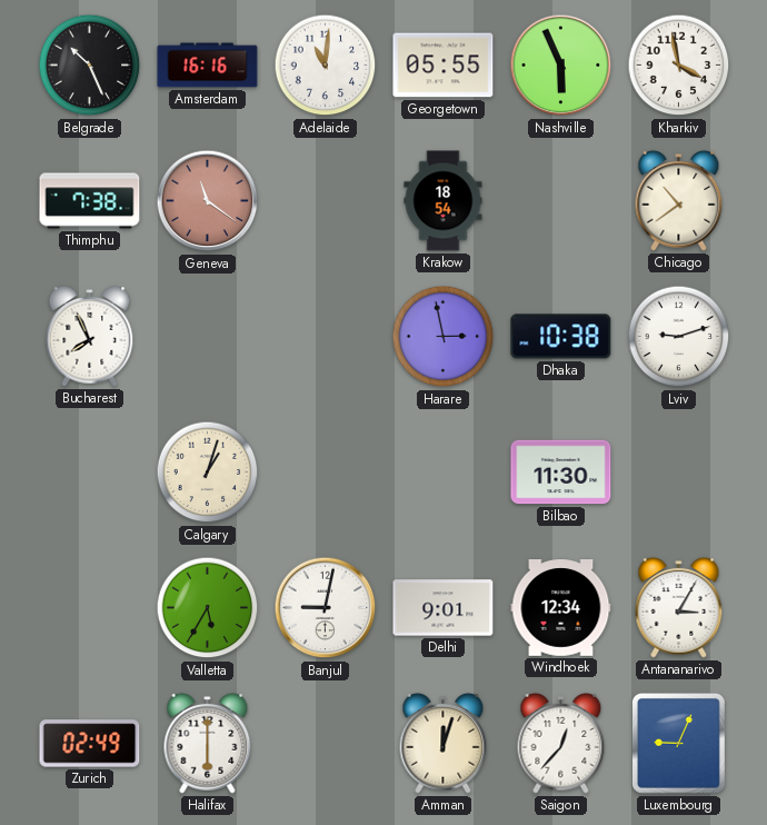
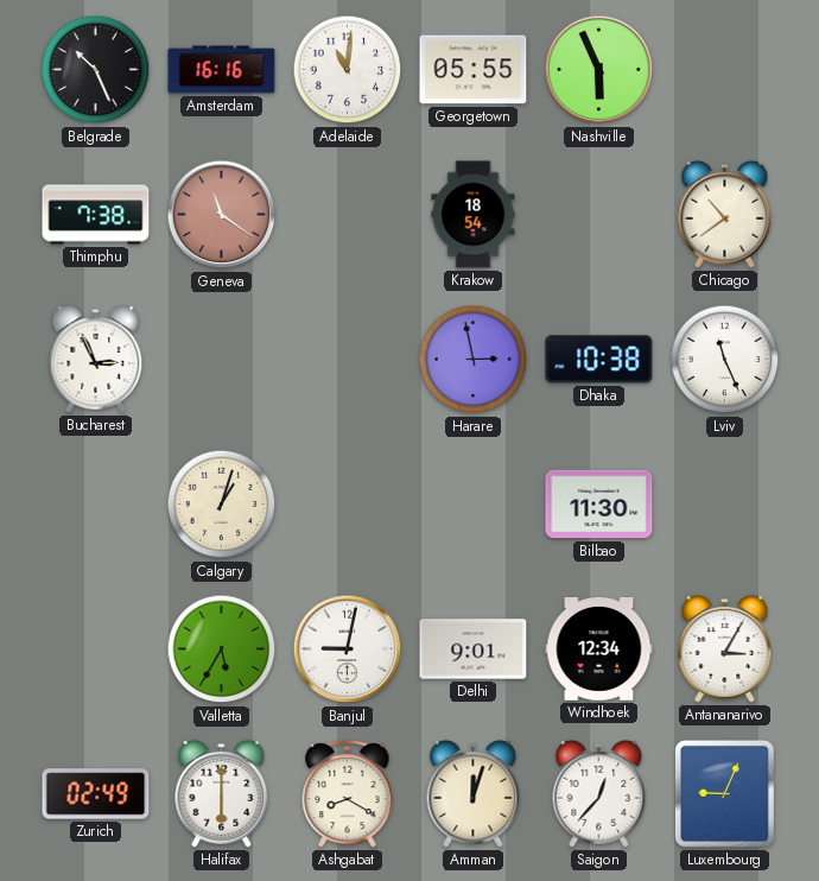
Kharkiv: 3:58 -> none (679, 66)
Bucharest: 7:56 -> 2:56 (96, 359)
Lviv: 9:12 -> 11:26 (725, 360)
Ashgabat: none -> 8:20 (348, 794)
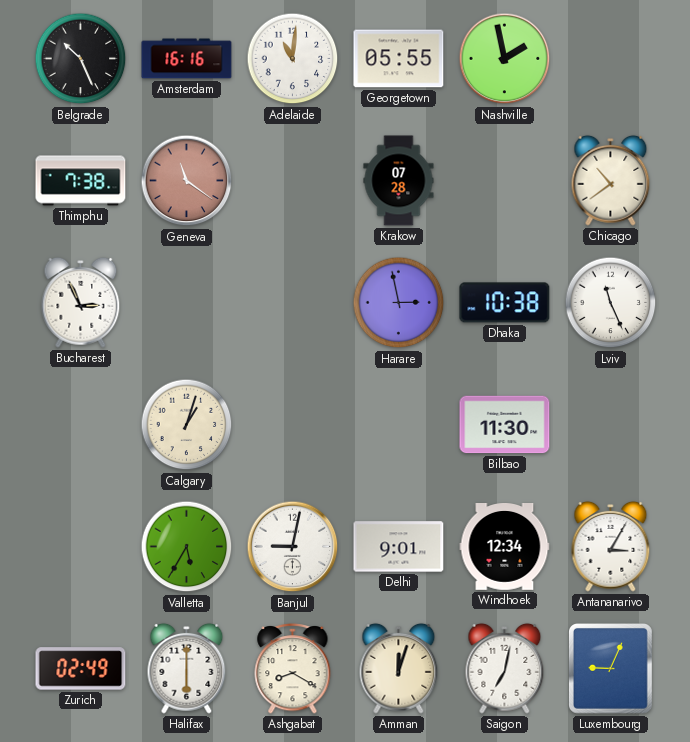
Nashville: 5:56 -> 1:58 (505, 59)
Krakow: 18:54 -> 07:28 (399, 181)
Saigon: 12:37 -> 7:02 (505, 668)
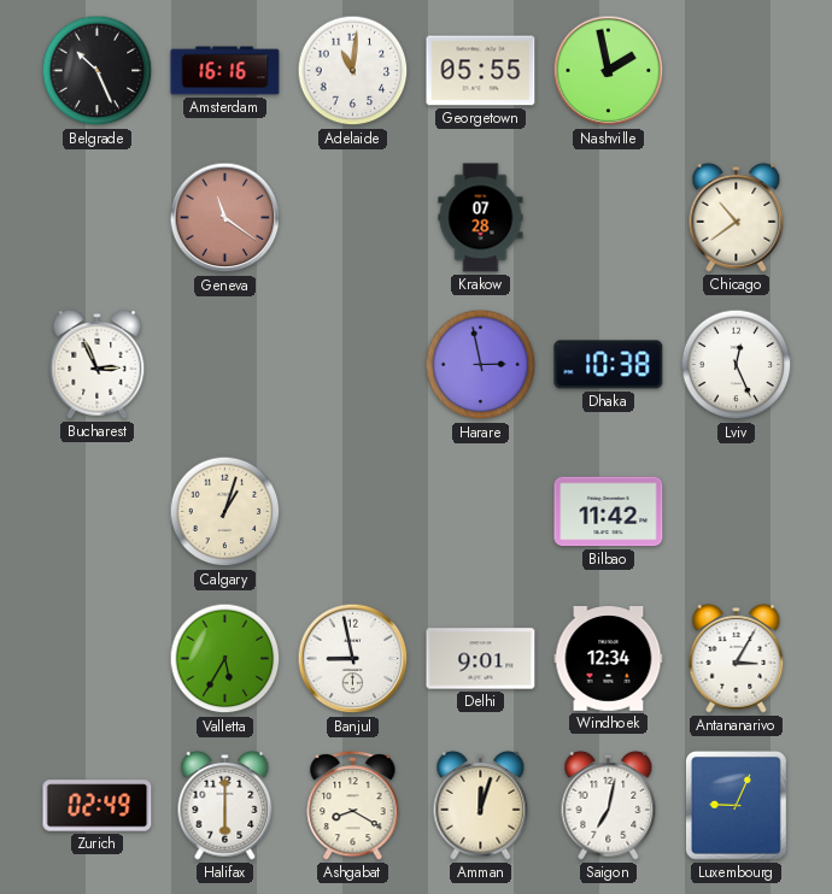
Thimphu: 7:38 -> none (81, 181)
Lviv: 11:26 -> 12:26 (737, 365)
Bilbao: 11:30 -> 11:42 (609, 512)
Banjul: 9:02 -> 8:58 (353, 659)
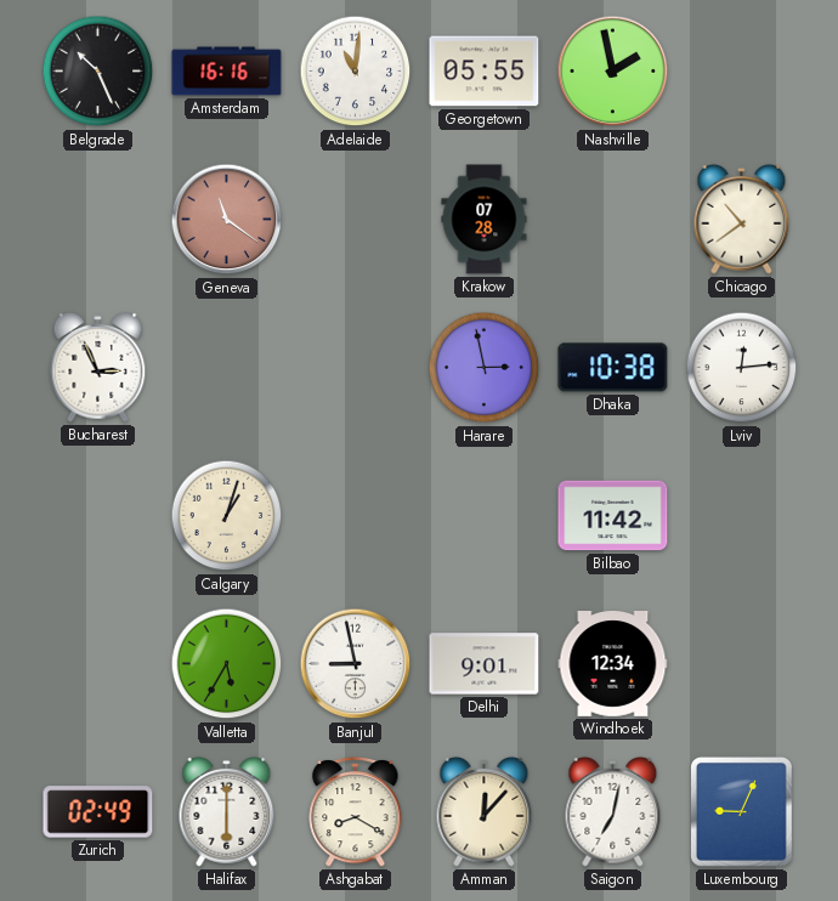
Lviv: 12:26 -> 12:14 (742, 368)
Antananarivo: 3:05 -> none (737, 658)
Amman: 12:03 -> 12:07 (485, 811)
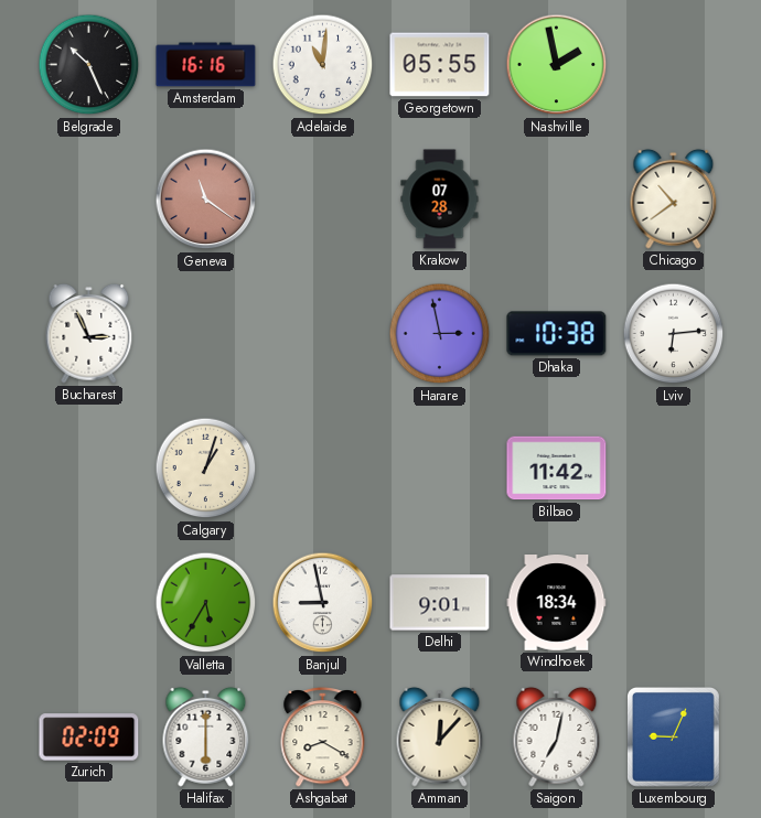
Lviv: 12:14 -> 6:14 (674, 334)
Windhoek: 12:34 -> 18:34 (557, 603)
Zurich: 02:49 -> 02:09 (89, 738)
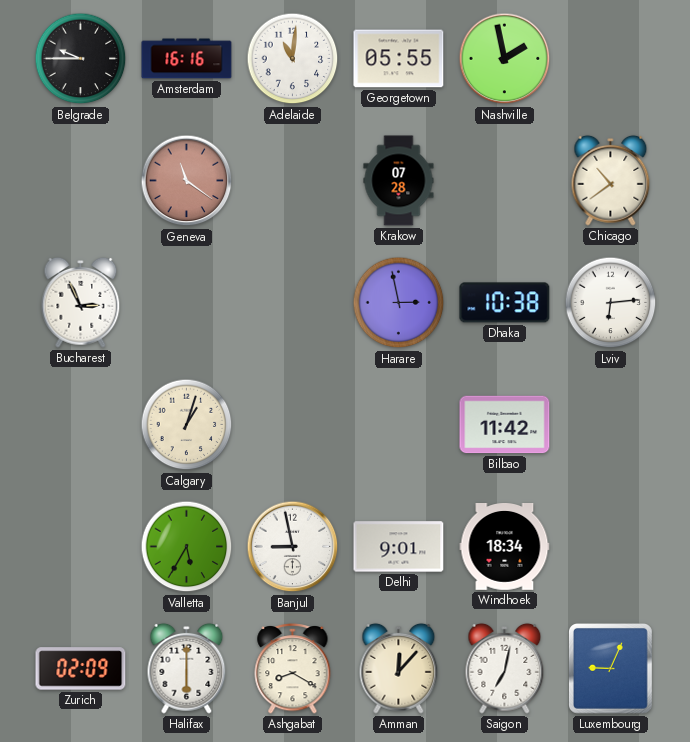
Belgrade: 10:26 -> 9:45 (81, 59)
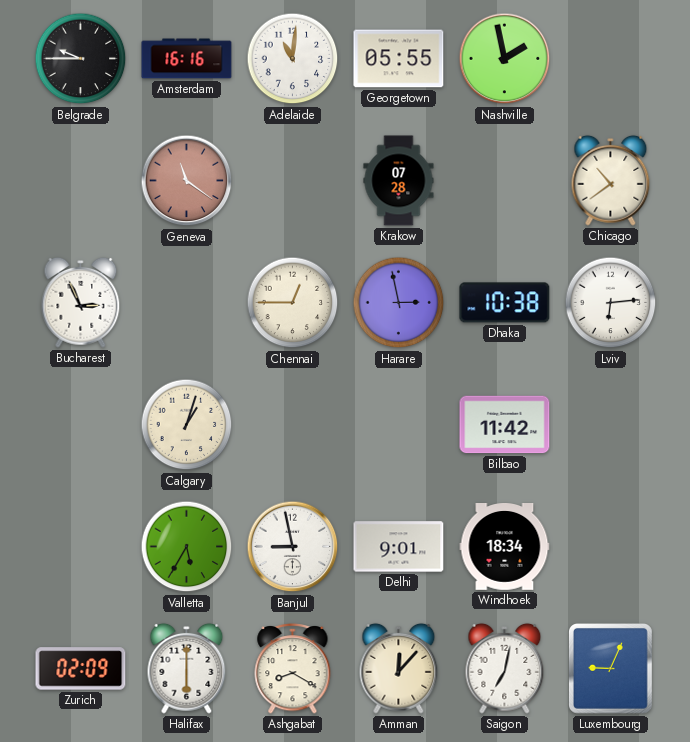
Chennai: none -> 12:45 (293, 303)
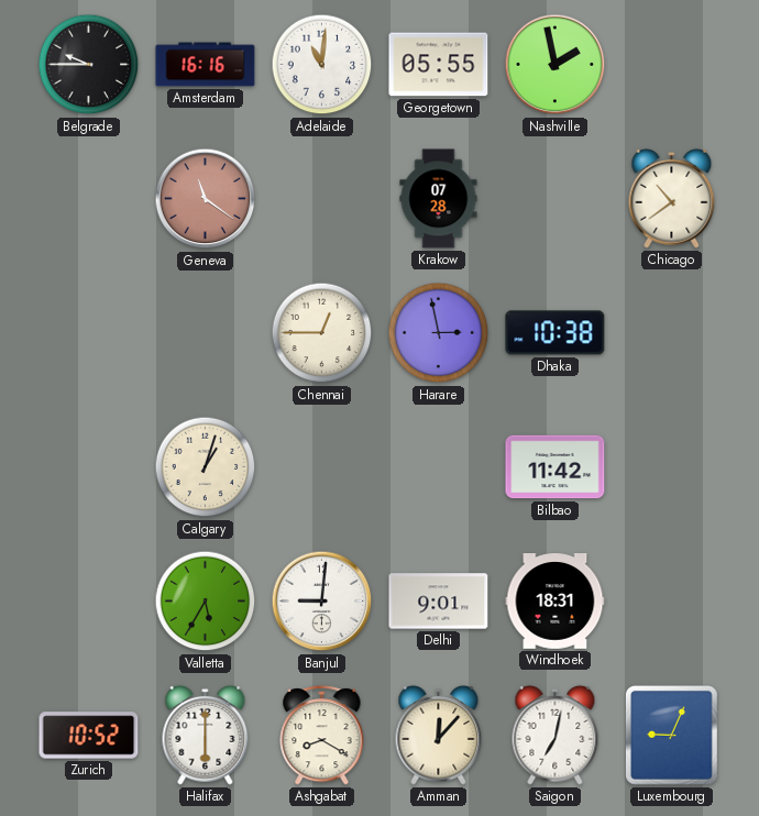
Bucharest: 2:56 -> none (81, 302)
Lviv: 6:14 -> none (611, 303)
Banjul: 8:58 -> 9:01 (322, 602)
Windhoek: 18:34 -> 18:31 (555, 602)
Zurich: 02:09 -> 10:52 (89, 736)
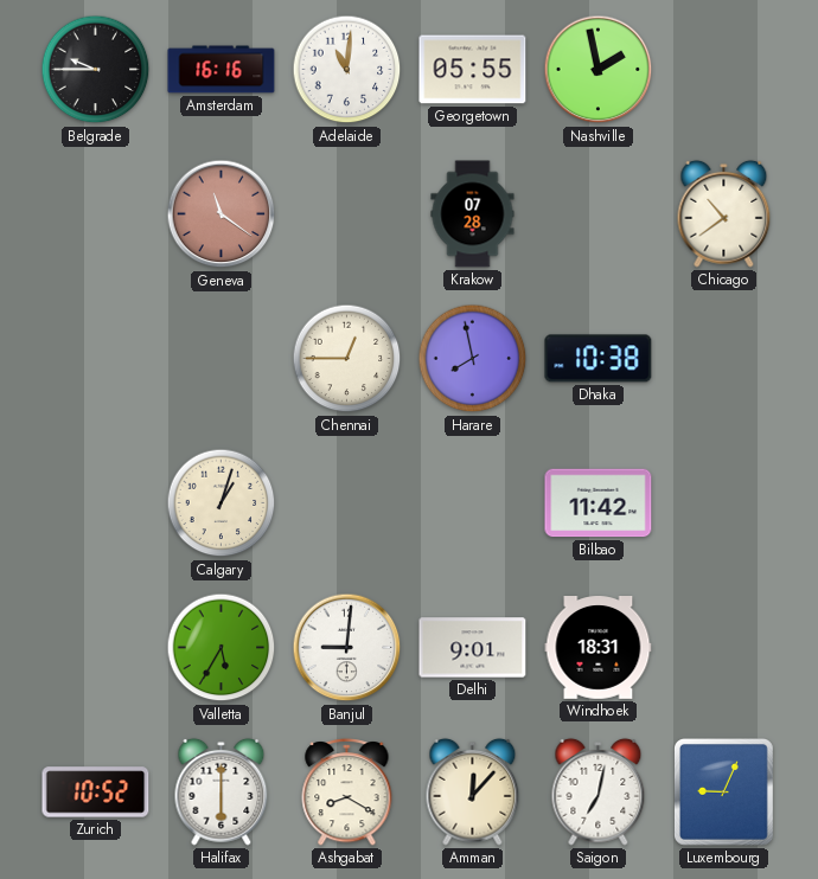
Harare: 2:58 -> 7:58 (473, 359)
